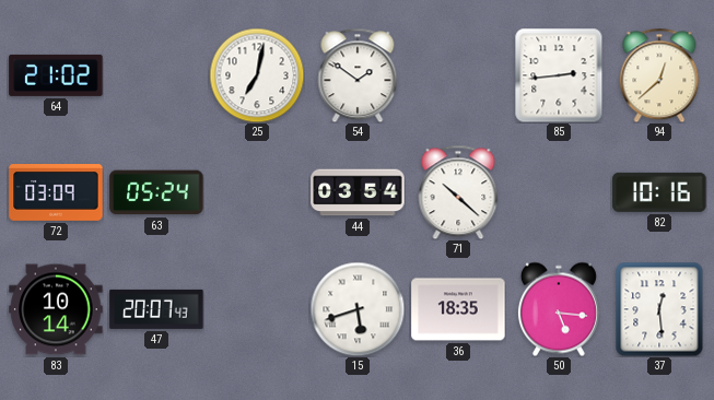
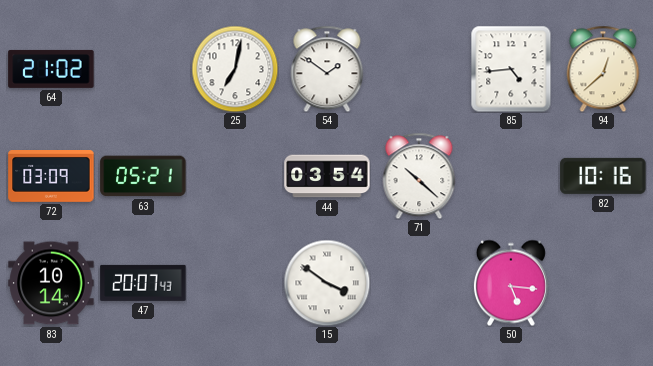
85: 2:44 -> 4:44 (511, 69)
63: 05:24 -> 05:21 (143, 176)
15: 5:42 -> 3:51 (327, 283)
36: 18:35 -> none (458, 309)
37: 12:29 -> none (659, 309)
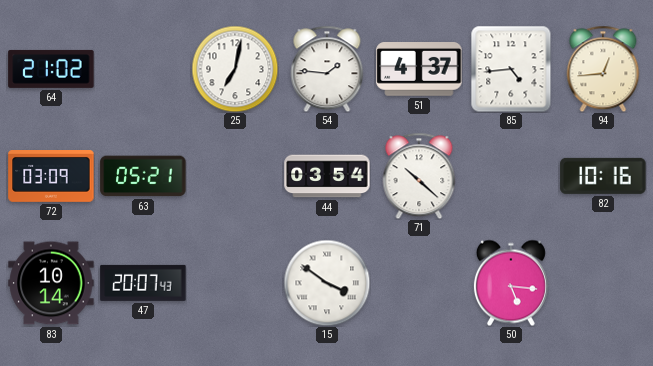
54: 1:51 -> 1:46 (327, 69)
51: none -> 4:37 (419, 70)
94: 12:38 -> 12:44 (603, 69)
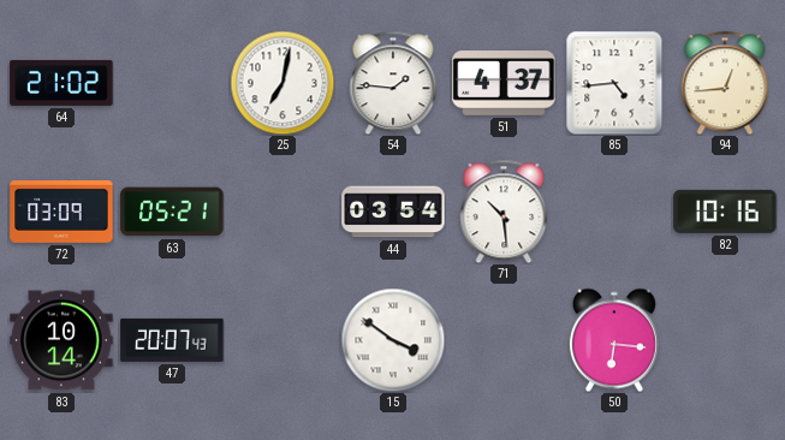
71: 10:22 -> 10:29 (504, 212)
50: 5:16 -> 6:16 (614, 340)
